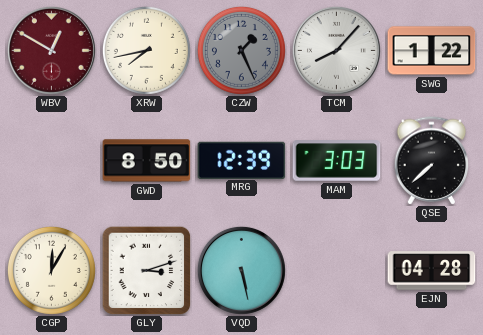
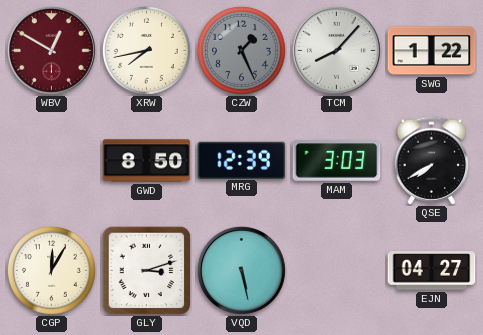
QSE: 7:38 -> 7:40 (432, 161)
EJN: 04:28 -> 04:27 (432, 271)
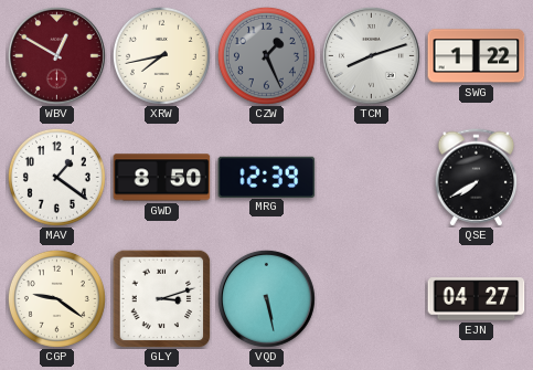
TCM: 8:07 -> 8:12 (371, 55)
MAV: none -> 1:21 (56, 177)
MAM: 3:03 -> none (337, 161)
CGP: 12:05 -> 9:21 (56, 298)
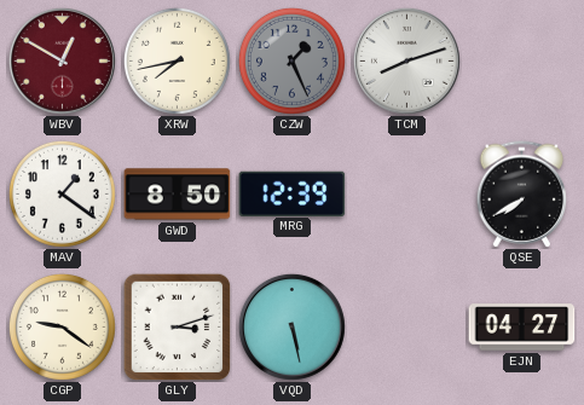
SWG: 1:22 -> none (477, 56)
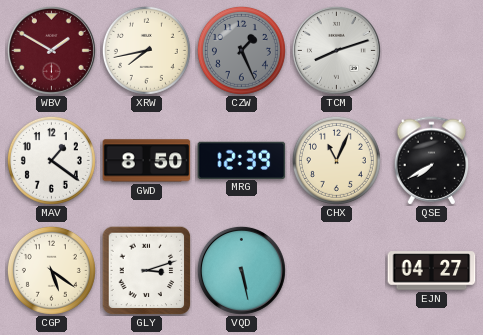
WBV: 12:50 -> 1:50 (51, 50)
CHX: none -> 11:04 (336, 160)
CGP: 9:21 -> 5:21 (51, 270)
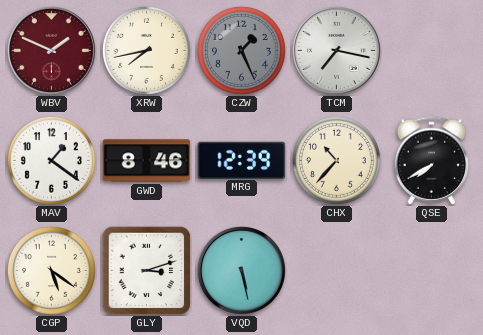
WBV: 1:50 -> 1:49 (51, 50)
TCM: 8:12 -> 7:17 (336, 50)
GWD: 8:50 -> 8:46 (147, 161)
CHX: 11:04 -> 10:37 (336, 160)
EJN: 04:27 -> none (432, 271)
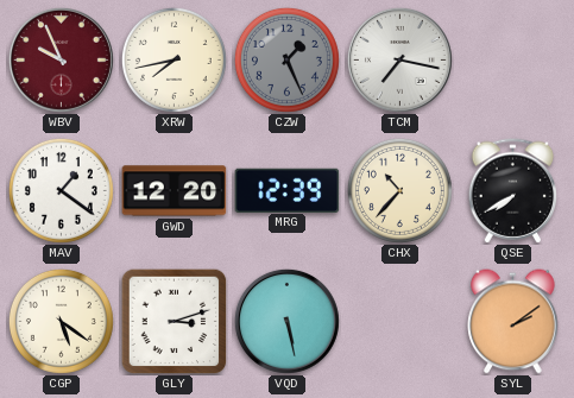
WBV: 1:49 -> 9:56 (61, 59)
GWD: 8:46 -> 12:20 (175, 191)
SYL: none -> 2:09 (513, 322)
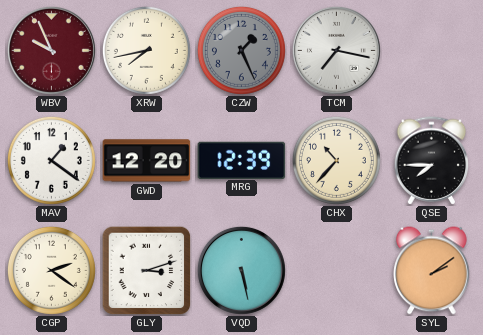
QSE: 7:40 -> 7:45 (432, 161)
CGP: 5:21 -> 2:21 (51, 270)
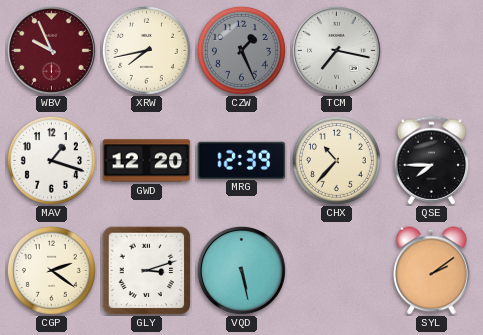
MAV: 1:21 -> 1:18 (51, 160)
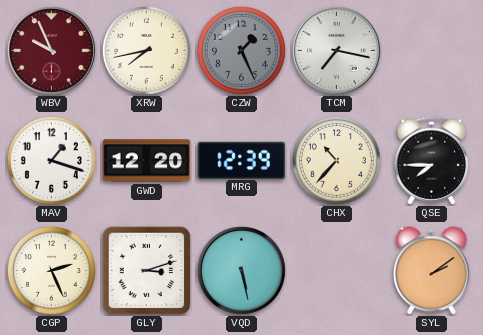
CGP: 2:21 -> 2:26 (51, 270)
